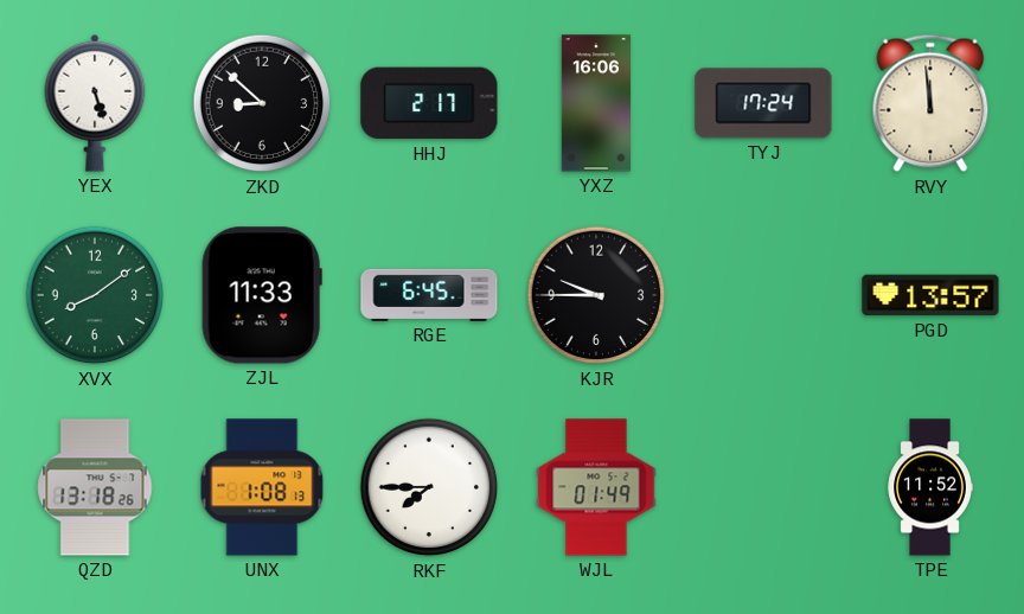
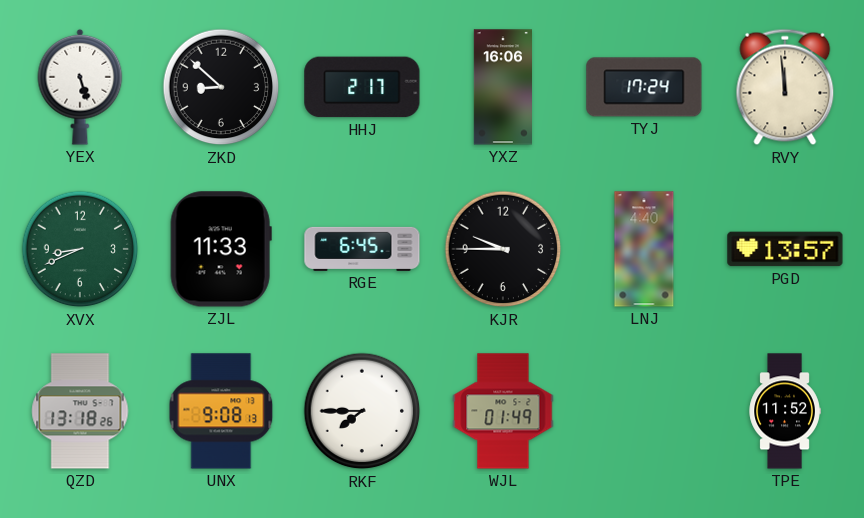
XVX: 8:09 -> 8:41 (80, 249)
LNJ: none -> 4:40 (644, 249)
UNX: 1:08 -> 9:08 (221, 411)
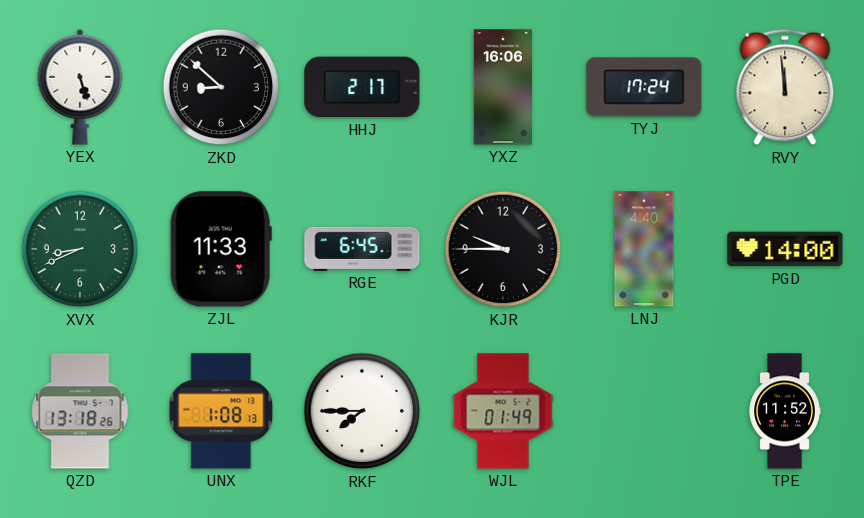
PGD: 13:57 -> 14:00 (785, 249)
UNX: 9:08 -> 1:08 (221, 411)
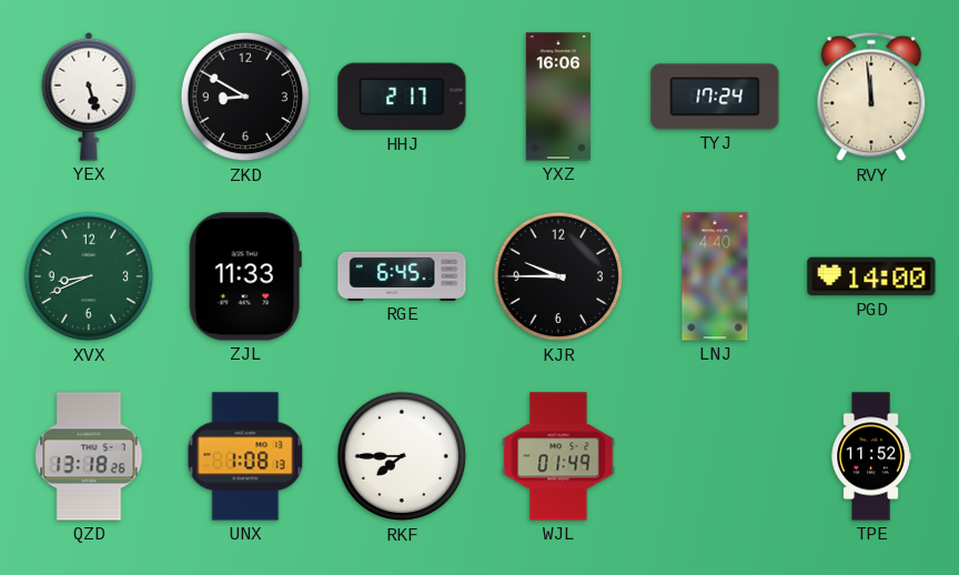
ZKD: 8:52 -> 8:50 (245, 97)
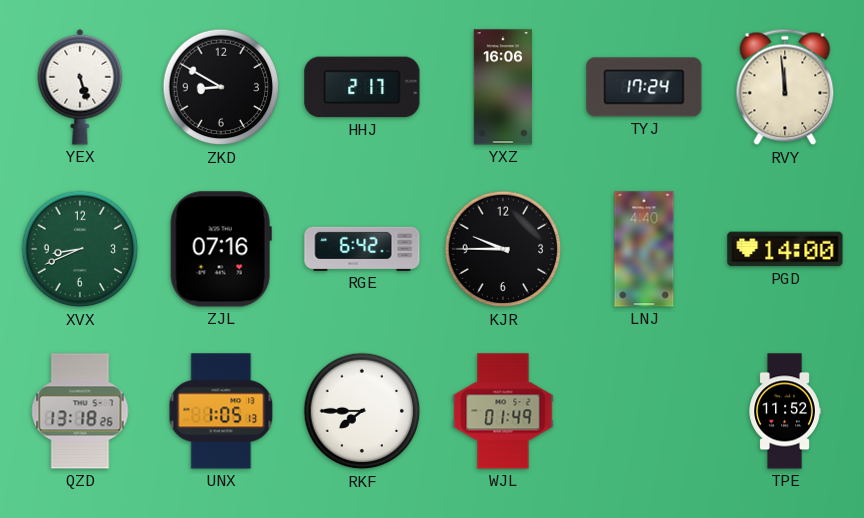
ZJL: 11:33 -> 07:16 (221, 249)
RGE: 6:45 -> 6:42 (362, 249)
UNX: 1:08 -> 1:05 (221, 411)
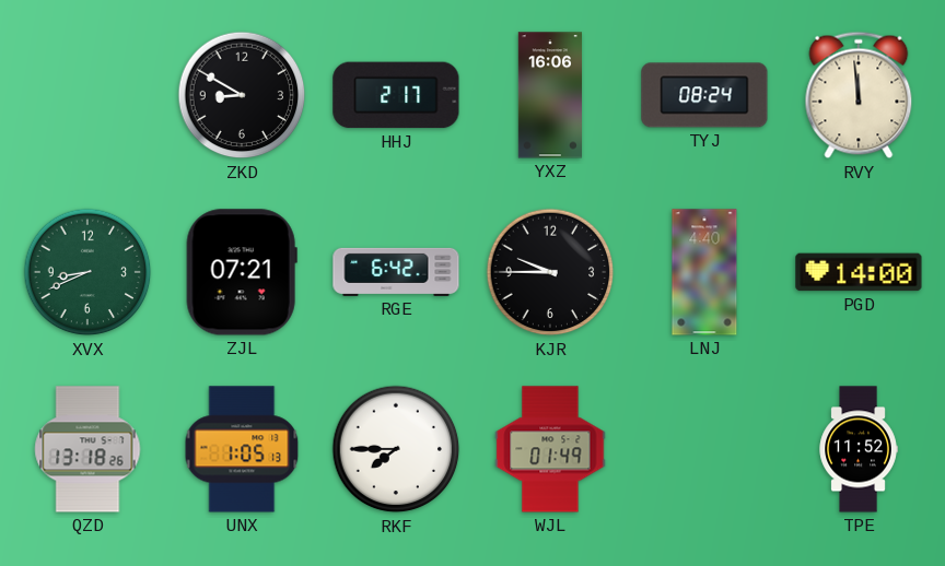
YEX: 5:27 -> none (80, 87)
TYJ: 17:24 -> 08:24 (704, 95)
ZJL: 07:16 -> 07:21 (242, 272)
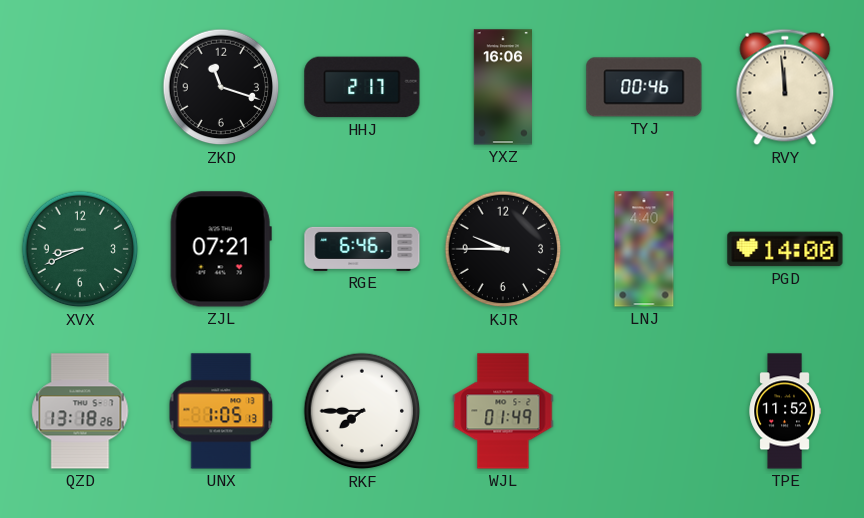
ZKD: 8:50 -> 11:18 (221, 87)
TYJ: 08:24 -> 00:46 (644, 87)
RGE: 6:42 -> 6:46 (362, 249)
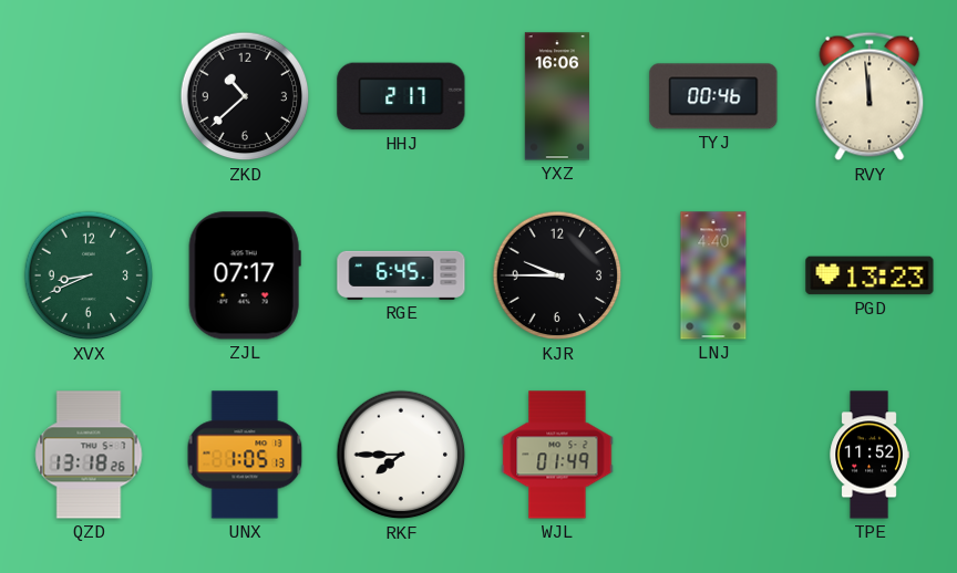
ZKD: 11:18 -> 10:38 (245, 96)
ZJL: 07:21 -> 07:17 (245, 275)
RGE: 6:46 -> 6:45 (401, 275)
PGD: 14:00 -> 13:23 (869, 275)
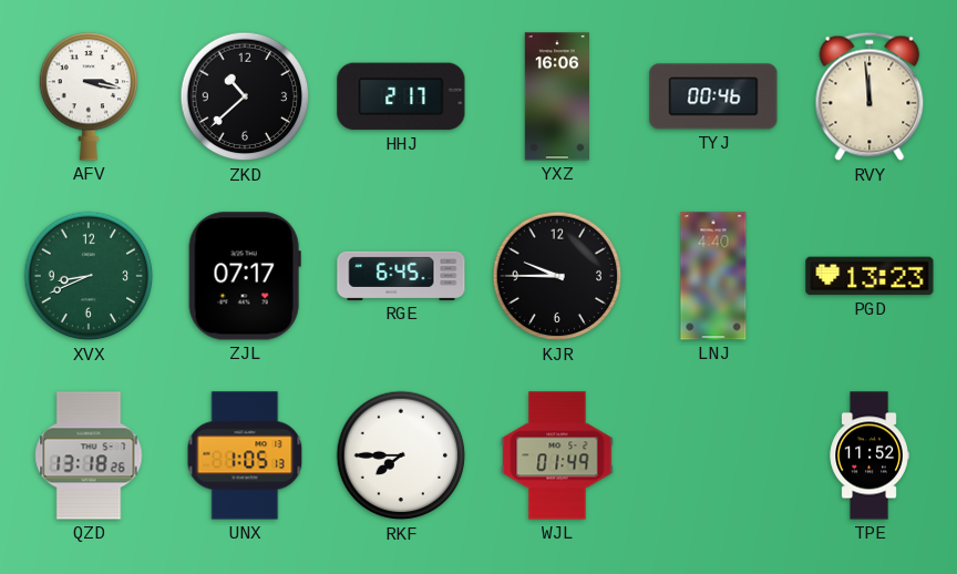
AFV: none -> 3:17 (89, 96)
